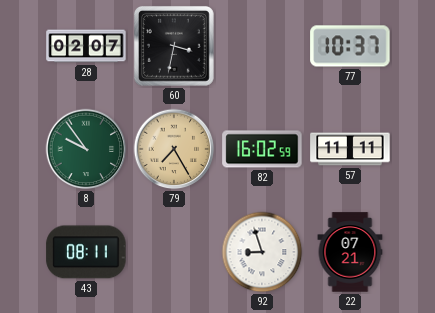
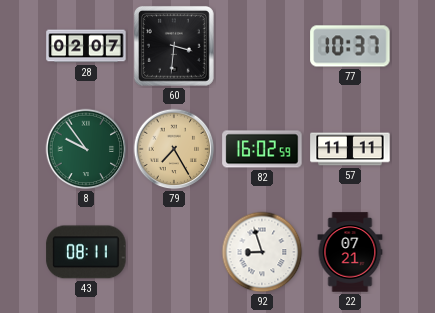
60: 3:32 -> 3:31 (174, 46)
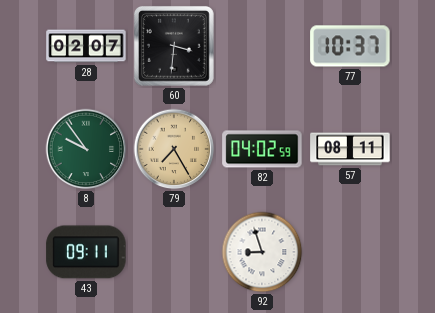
82: 16:02 -> 04:02 (262, 149)
57: 11:11 -> 08:11 (350, 149)
43: 08:11 -> 09:11 (86, 252)
22: 07:21 -> none (350, 252)
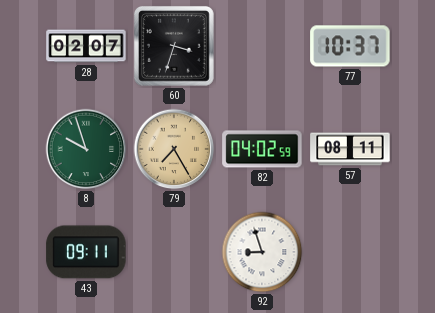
60: 3:31 -> 3:33 (174, 46)
8: 9:54 -> 9:57 (86, 149)
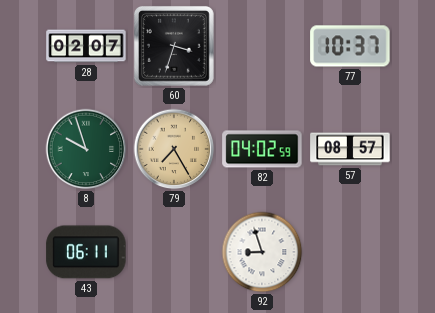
57: 08:11 -> 08:57 (350, 149)
43: 09:11 -> 06:11 (86, 252)
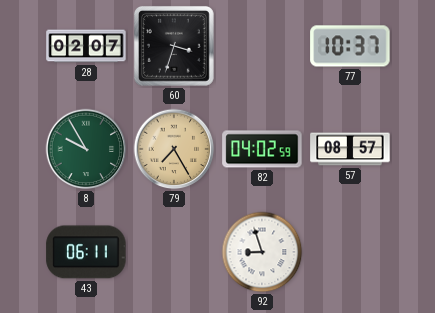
8: 9:57 -> 9:55 (86, 149)
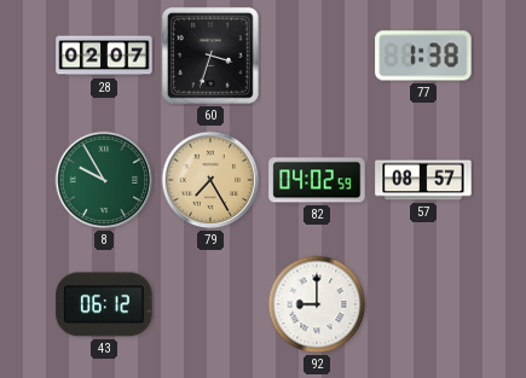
77: 10:37 -> 1:38 (423, 56)
43: 06:11 -> 06:12 (104, 304)
92: 8:57 -> 9:00 (317, 304)
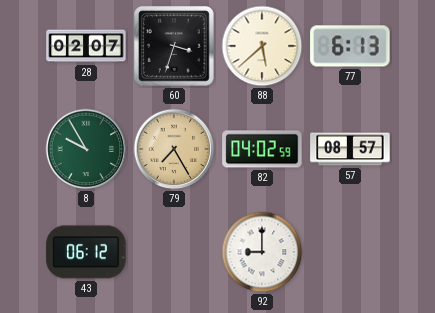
88: none -> 5:38 (262, 46)
77: 1:38 -> 6:13 (350, 46)
